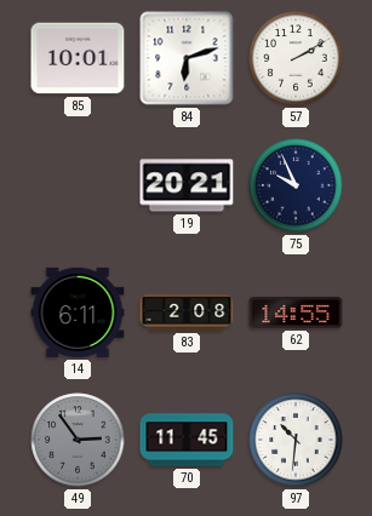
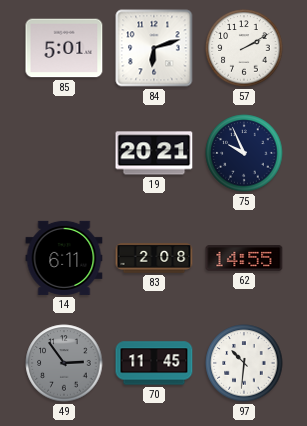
85: 10:01 -> 5:01 (64, 48)
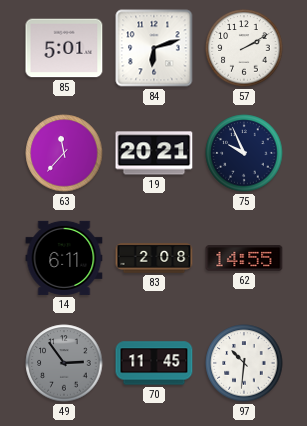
63: none -> 11:37 (64, 153)
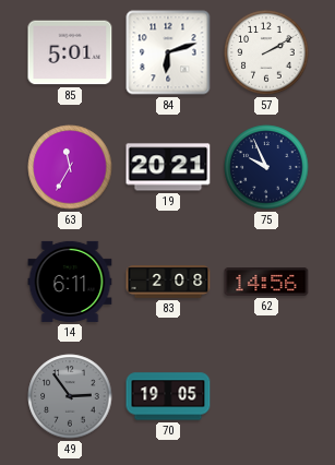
63: 11:37 -> 11:35 (70, 167)
62: 14:55 -> 14:56 (266, 283)
70: 11:45 -> 19:05 (168, 396)
97: 10:31 -> none (244, 363)
